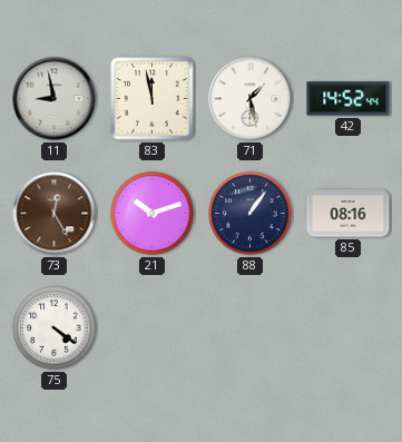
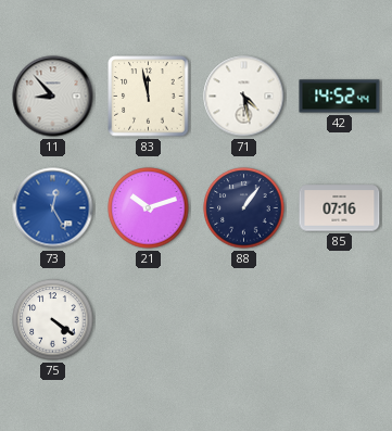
11: 8:58 -> 8:53 (53, 97)
71: 1:28 -> 4:28 (244, 97)
73 dial: brown -> blue (53, 208)
85: 08:16 -> 07:16 (340, 208)
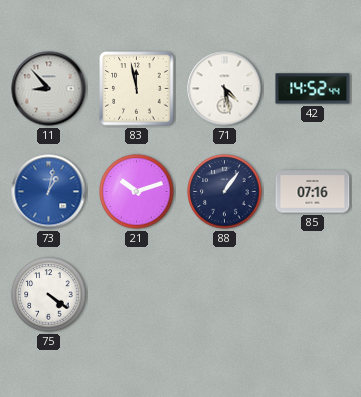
73: 12:25 -> 1:02 (49, 192)
